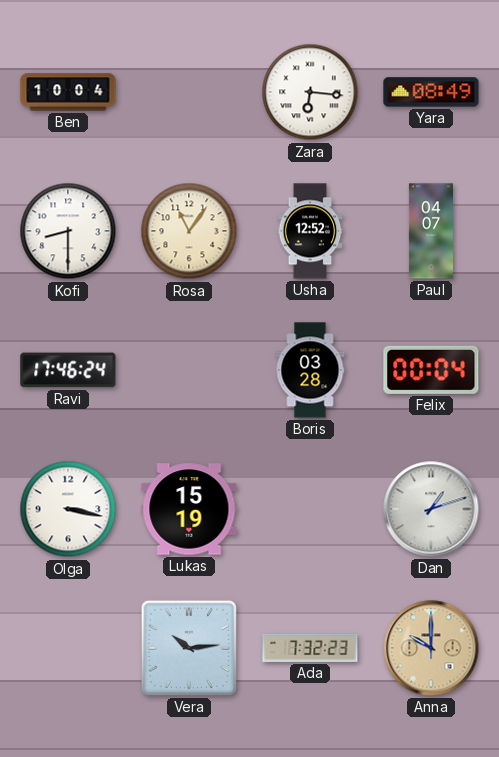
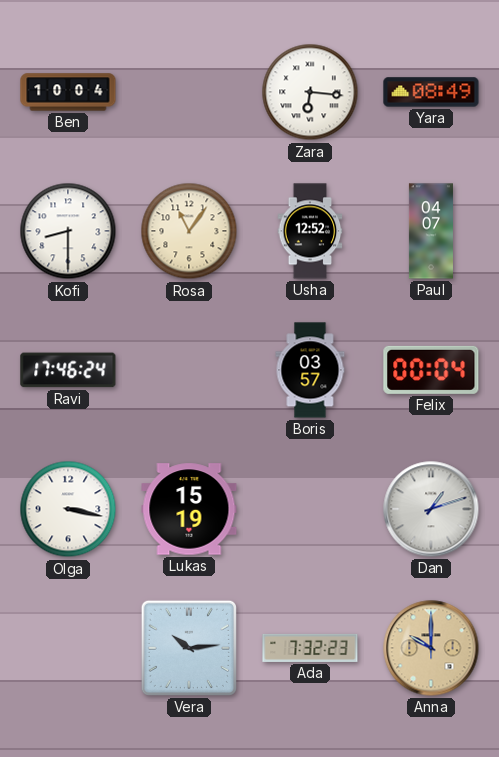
Boris: 03:28 -> 03:57 (310, 370)
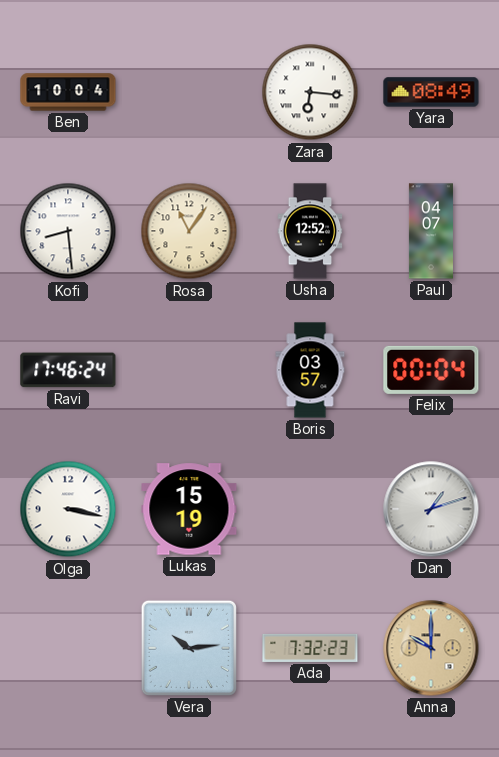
Kofi: 8:30 -> 8:29 (68, 231)
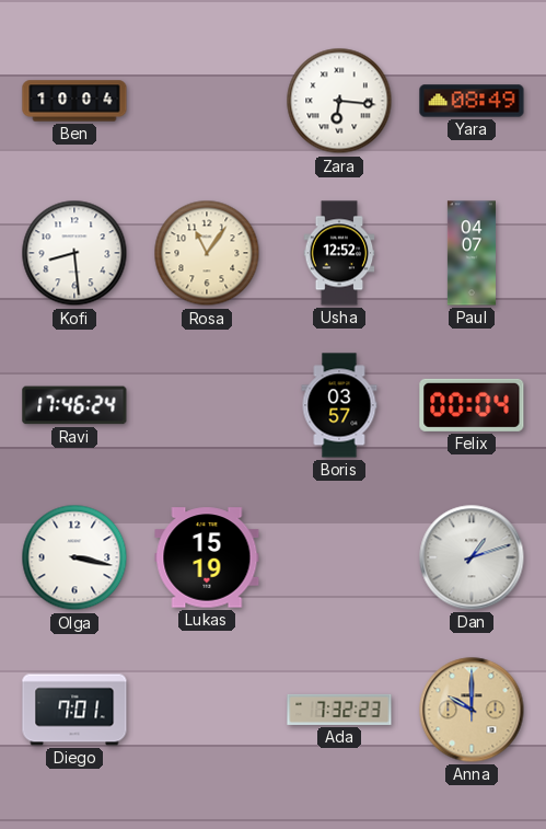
Diego: none -> 7:01 (74, 710)
Vera: 10:14 -> none (189, 648)
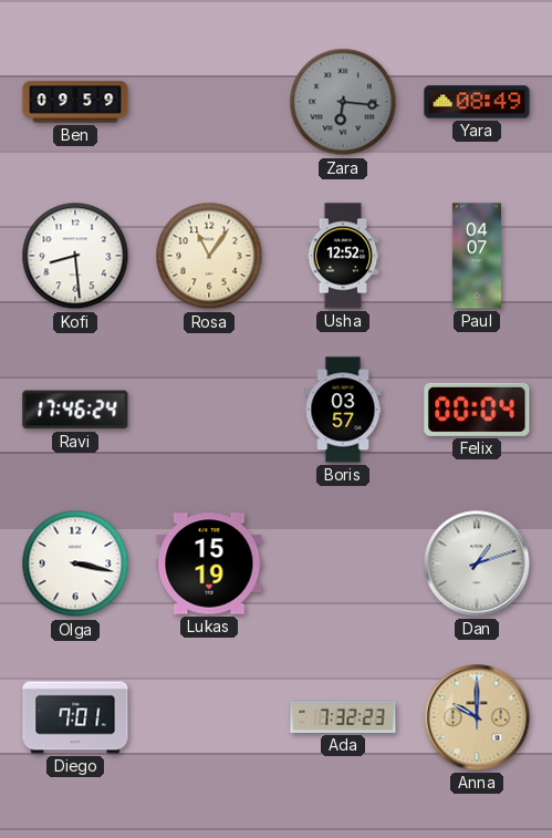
Ben: 10:04 -> 09:59 (75, 102)
Zara dial: white -> grey (343, 102)
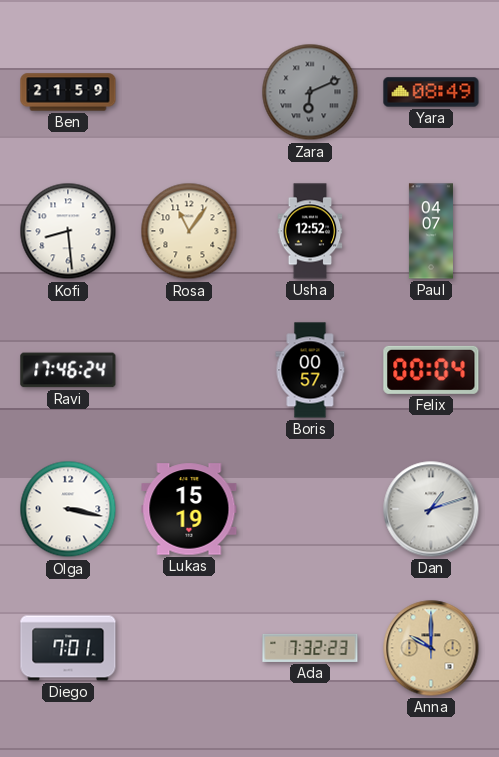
Ben: 09:59 -> 21:59 (68, 92)
Zara: 6:16 -> 6:11 (310, 92)
Boris: 03:57 -> 00:57 (310, 370)
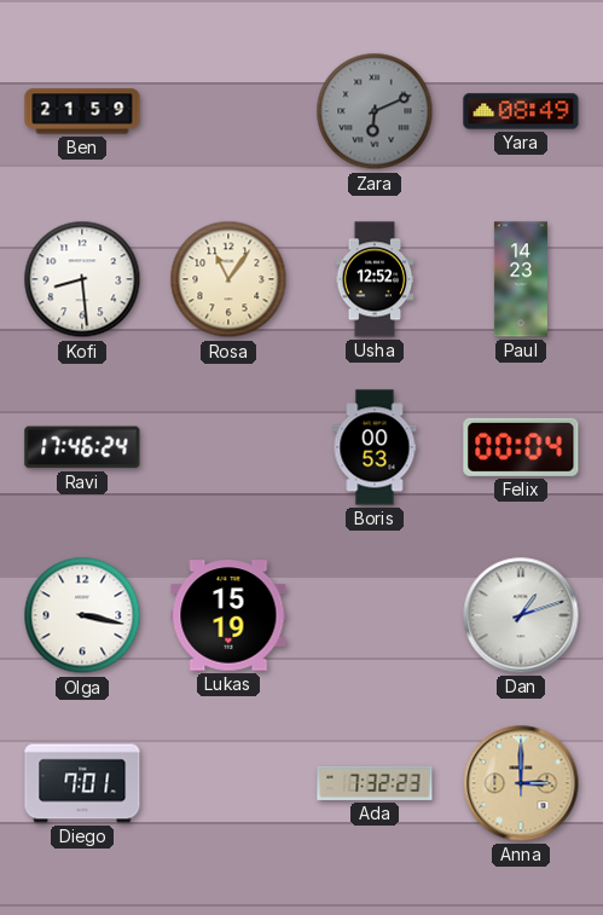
Paul: 04:07 -> 14:23 (521, 279)
Boris: 00:57 -> 00:53 (375, 447)
Anna: 10:00 -> 3:00 (521, 783)
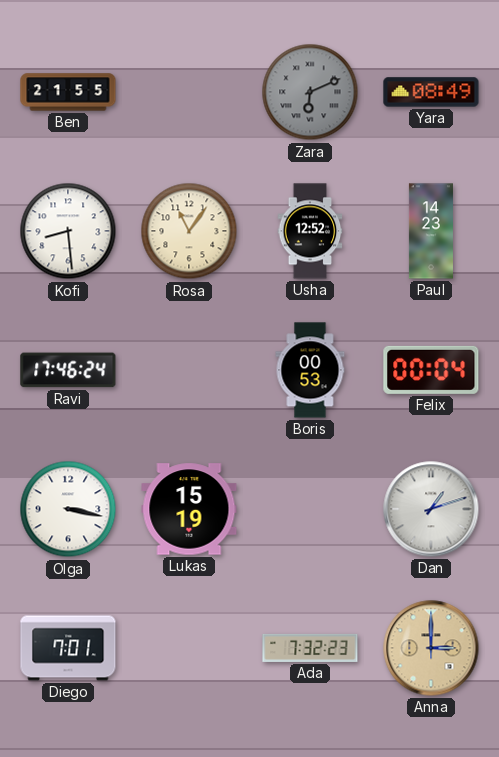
Ben: 21:59 -> 21:55 (68, 92)
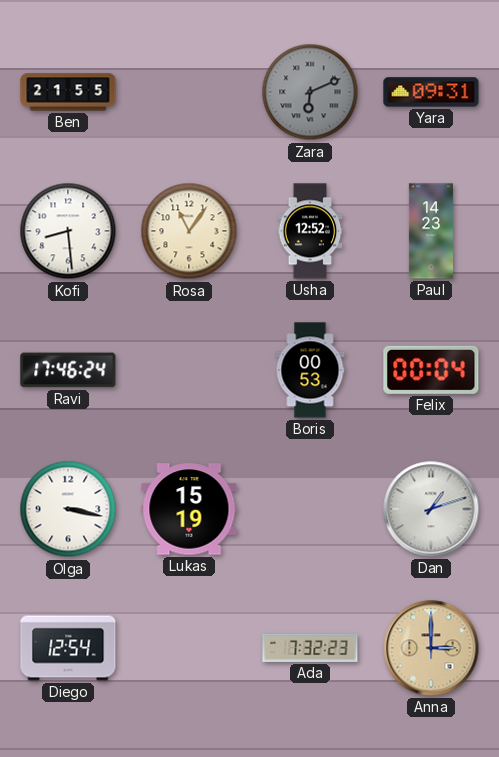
Yara: 08:49 -> 09:31 (431, 92)
Diego: 7:01 -> 12:54 (68, 648)
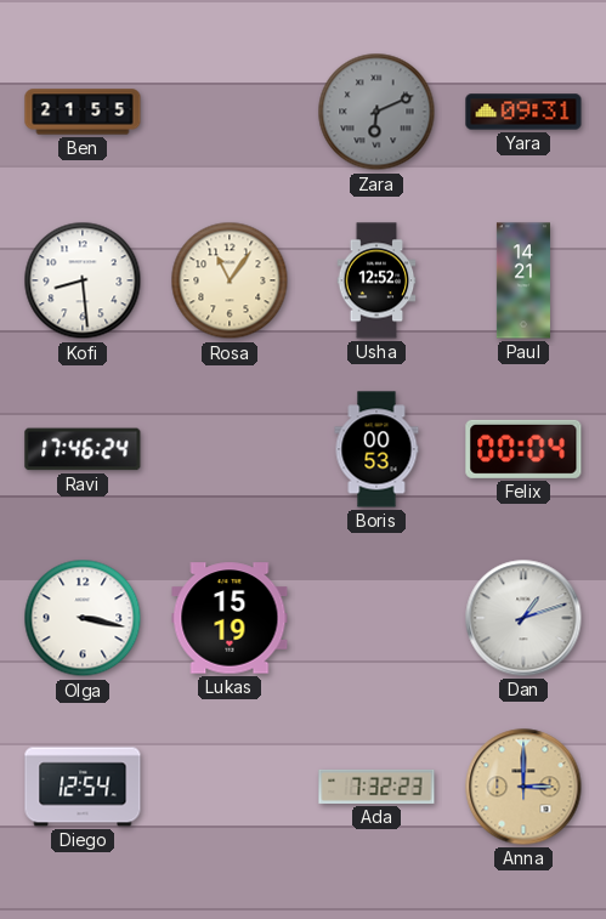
Paul: 14:23 -> 14:21 (523, 280)
